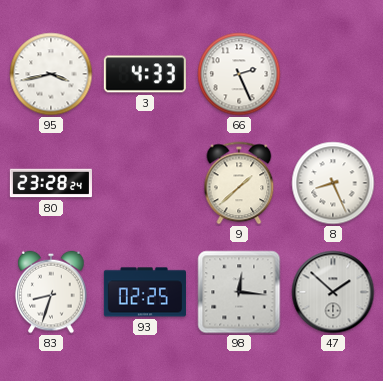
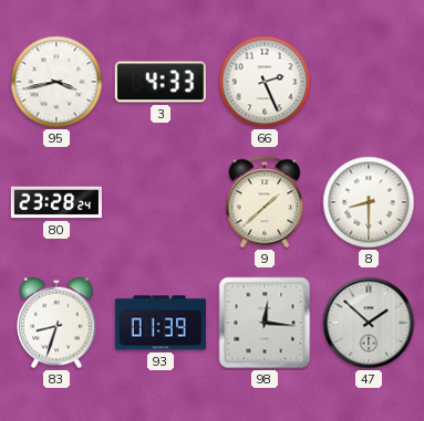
8: 8:26 -> 8:30 (369, 202)
93: 02:25 -> 01:39 (161, 323)
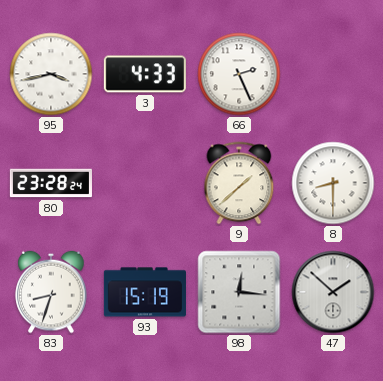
93: 01:39 -> 15:19 (145, 292)
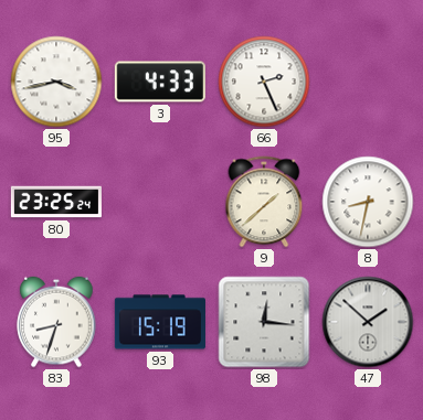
80: 23:28 -> 23:25 (56, 202)
8: 8:30 -> 8:32 (368, 202)
